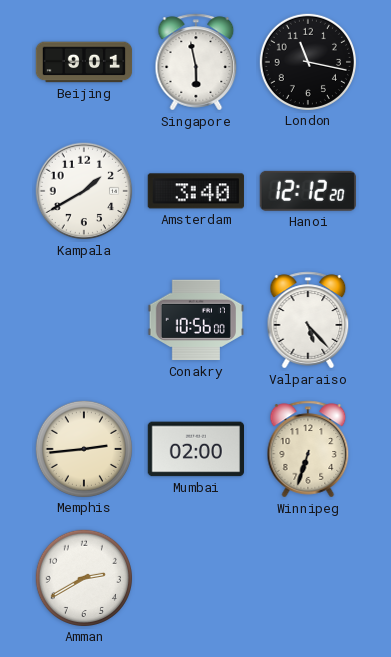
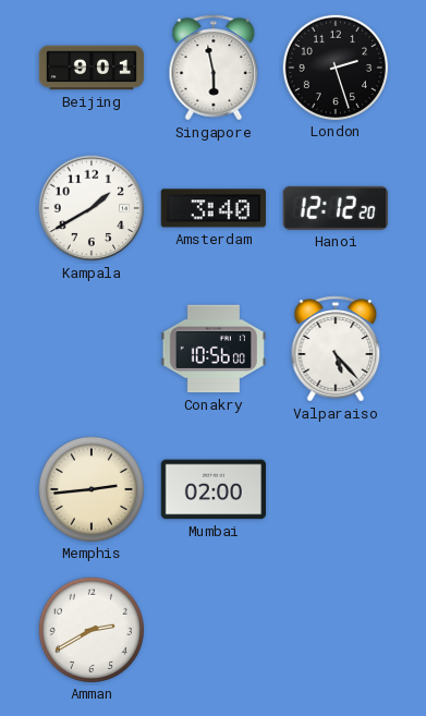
London: 11:17 -> 2:27 (334, 66)
Winnipeg: 6:33 -> none (308, 449)
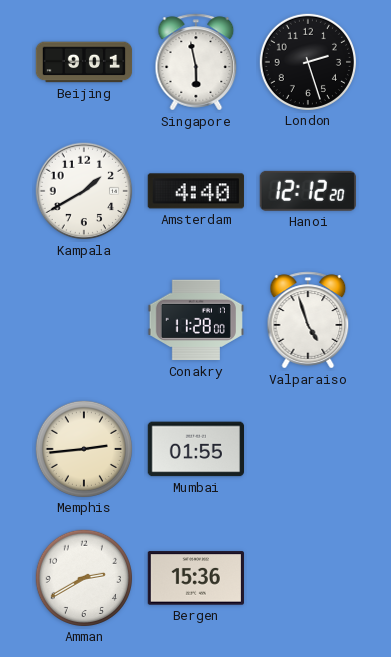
Amsterdam: 3:40 -> 4:40 (196, 191)
Conakry: 10:56 -> 11:28 (195, 320)
Valparaiso: 5:23 -> 4:57 (308, 320)
Mumbai: 02:00 -> 01:55 (195, 449)
Bergen: none -> 15:36 (196, 578)
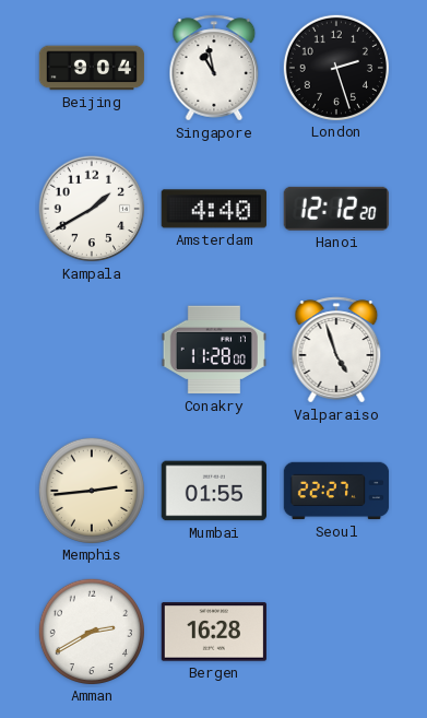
Beijing: 9:01 -> 9:04 (92, 68)
Singapore: 5:58 -> 10:58 (214, 68)
Seoul: none -> 22:27 (336, 491)
Bergen: 15:36 -> 16:28 (214, 632)
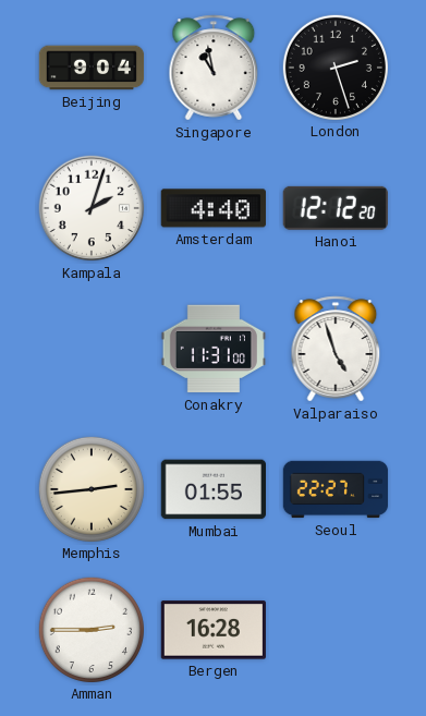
Kampala: 1:40 -> 2:03 (92, 208)
Conakry: 11:28 -> 11:31 (212, 349)
Amman: 2:40 -> 2:45 (90, 629)
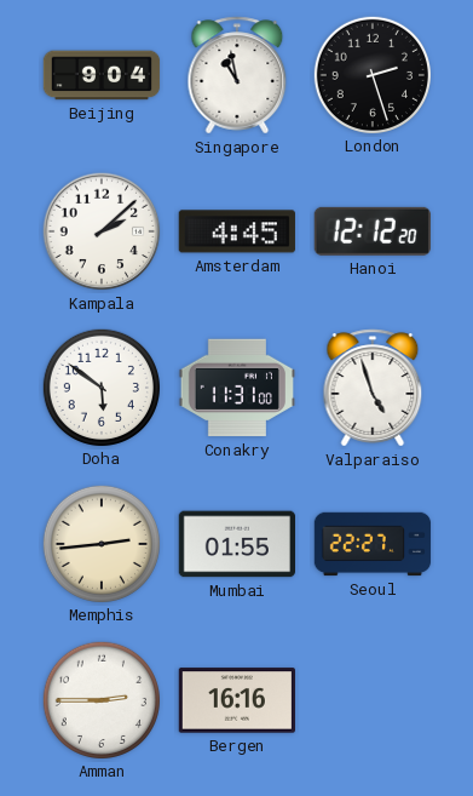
Kampala: 2:03 -> 2:08 (102, 231)
Amsterdam: 4:40 -> 4:45 (237, 231)
Doha: none -> 5:51 (100, 386)
Bergen: 16:28 -> 16:16 (237, 700)
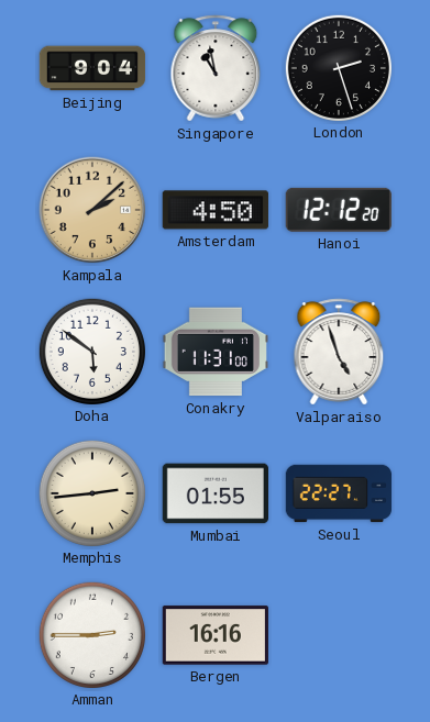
Kampala dial: white -> champagne (92, 210)
Amsterdam: 4:45 -> 4:50 (216, 210)
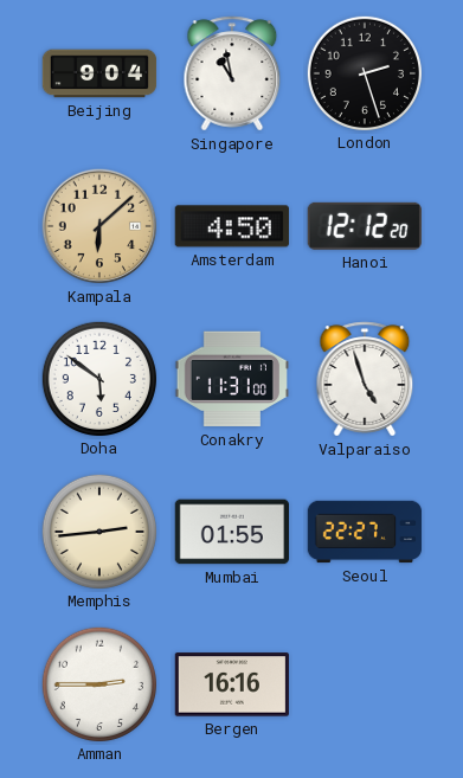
Kampala: 2:08 -> 6:08 (99, 226)
